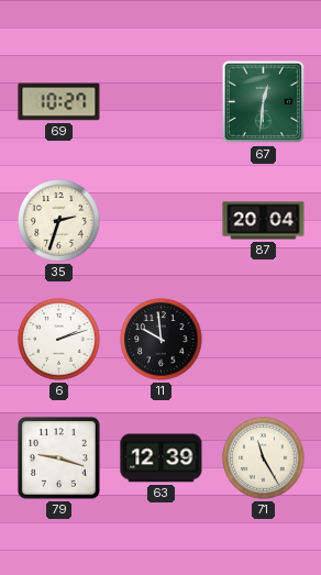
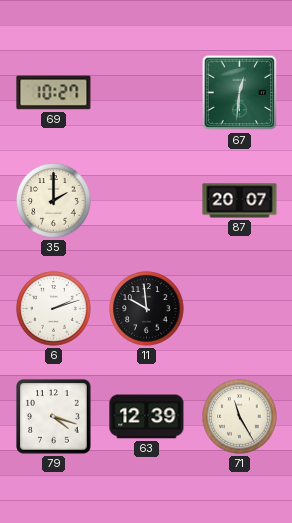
35: 2:33 -> 2:00 (54, 201)
87: 20:04 -> 20:07 (240, 201)
79: 9:18 -> 4:18 (54, 417)
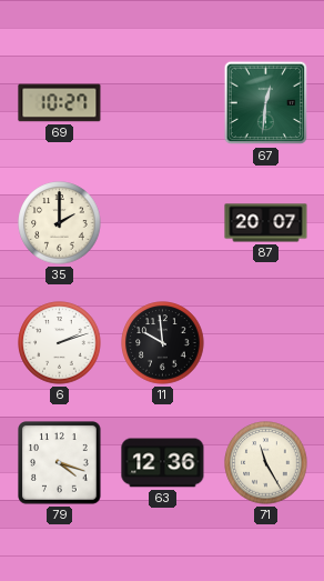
63: 12:39 -> 12:36 (163, 463)
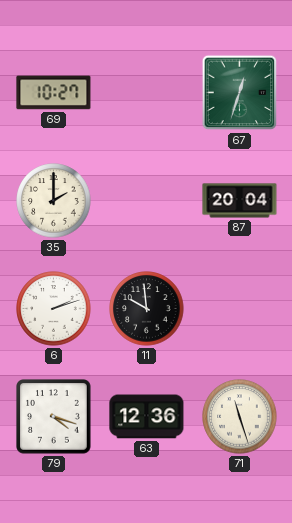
67: 12:31 -> 12:33 (240, 93)
87: 20:07 -> 20:04 (240, 201)
71: 11:25 -> 11:27 (240, 417)
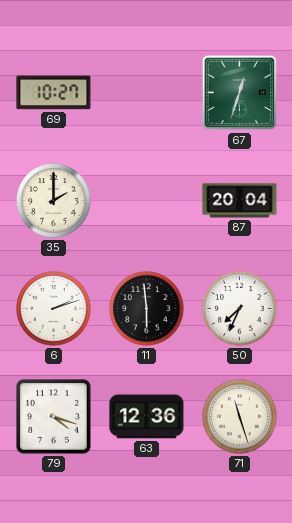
11: 9:59 -> 5:59 (147, 309)
50: none -> 7:34 (240, 309)
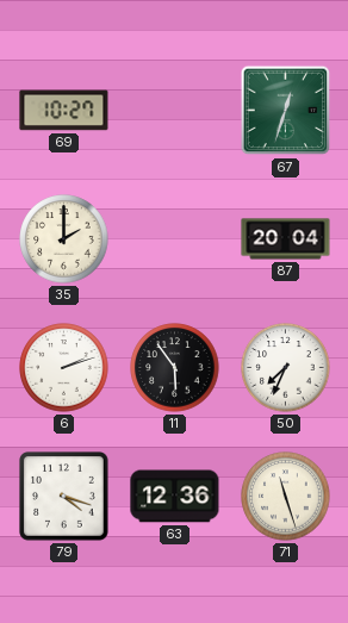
11: 5:59 -> 5:54 (175, 368)
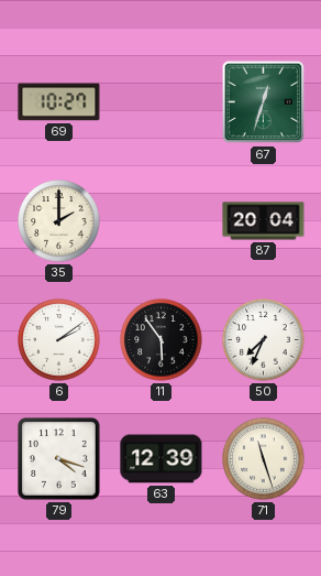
6: 2:12 -> 2:09 (59, 340)
63: 12:36 -> 12:39 (162, 459)
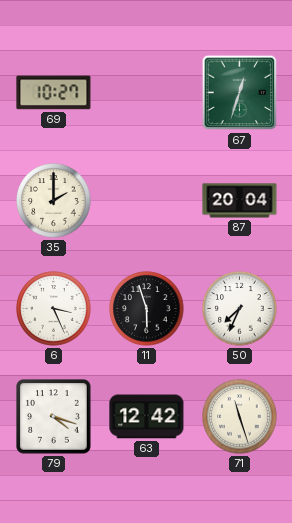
6: 2:09 -> 3:26 (54, 309)
11: 5:54 -> 5:57 (147, 309)
63: 12:39 -> 12:42 (147, 417)
